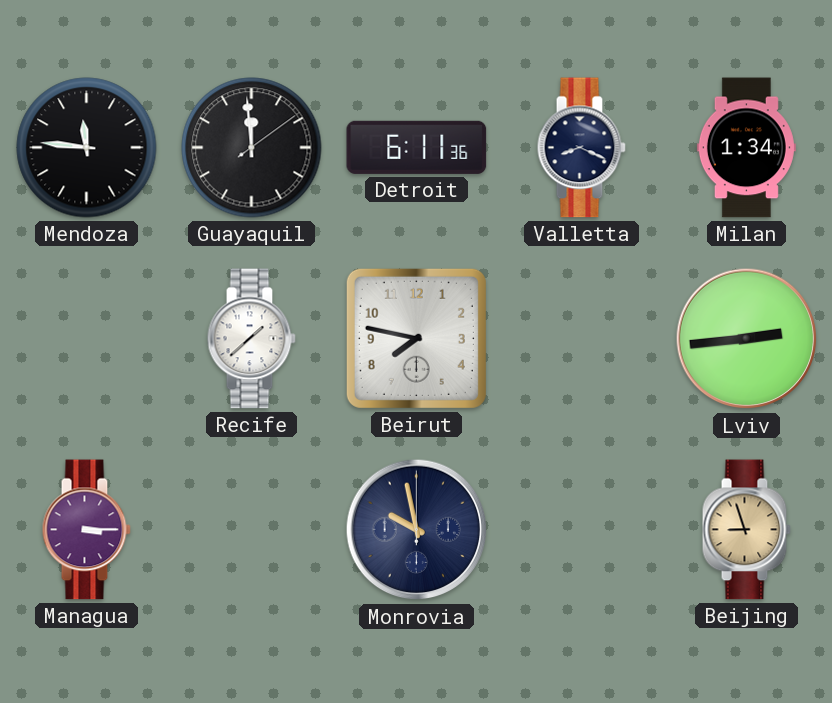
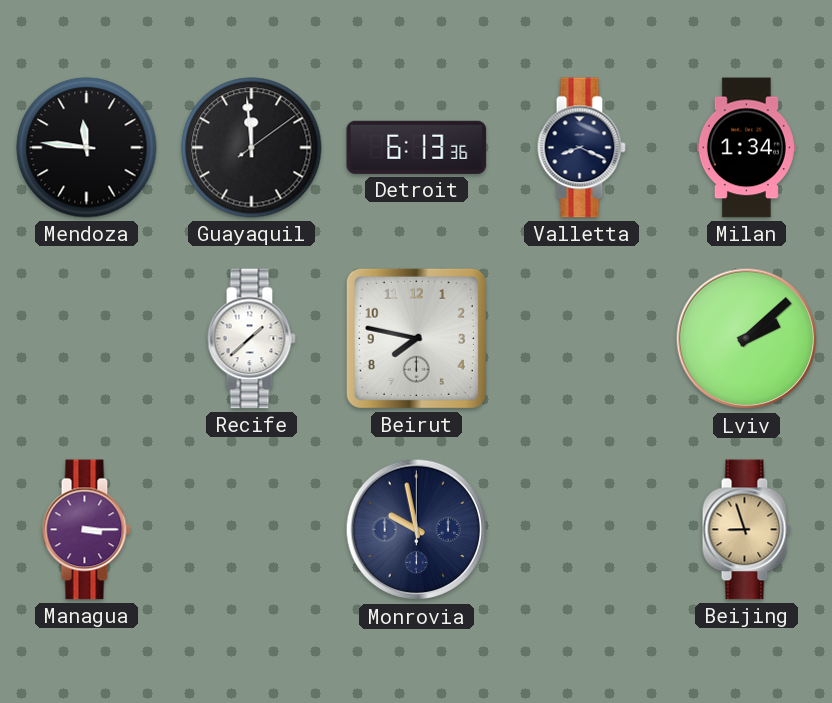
Detroit: 6:11 -> 6:13 (417, 147)
Lviv: 2:44 -> 2:08 (747, 339)
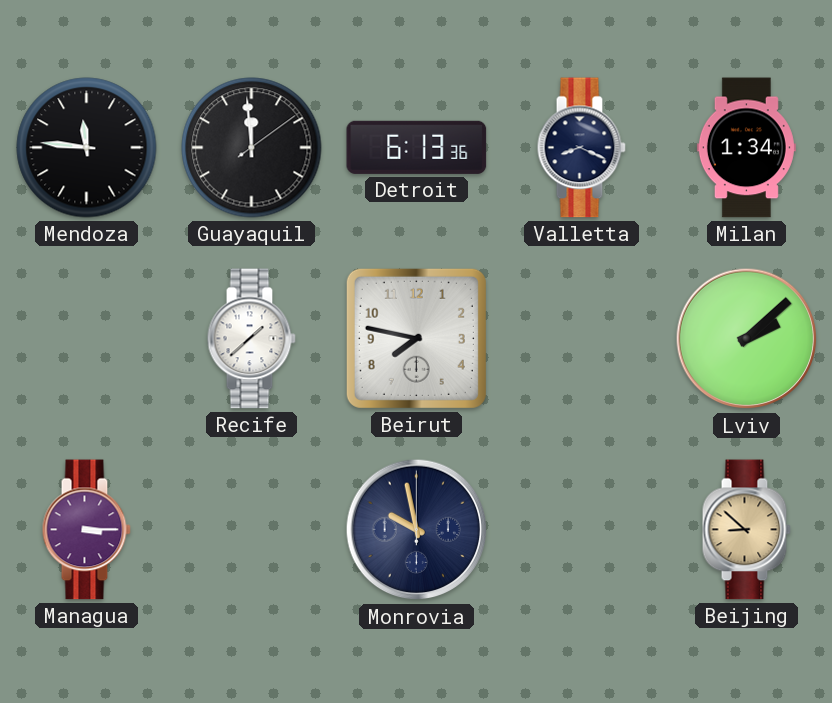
Beijing: 8:57 -> 8:52 (746, 530)
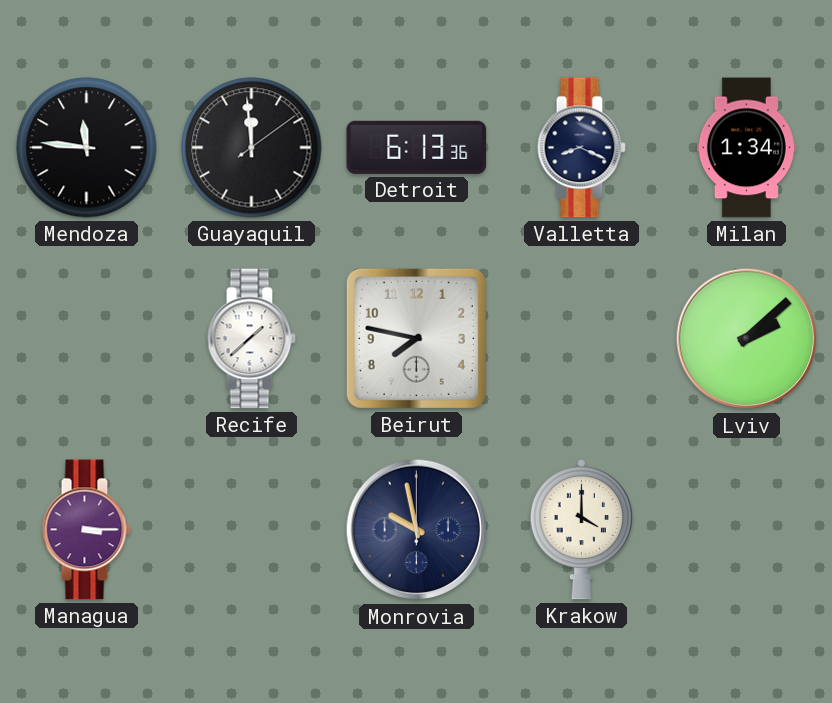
Krakow: none -> 4:00 (581, 529)
Beijing: 8:52 -> none (746, 530)
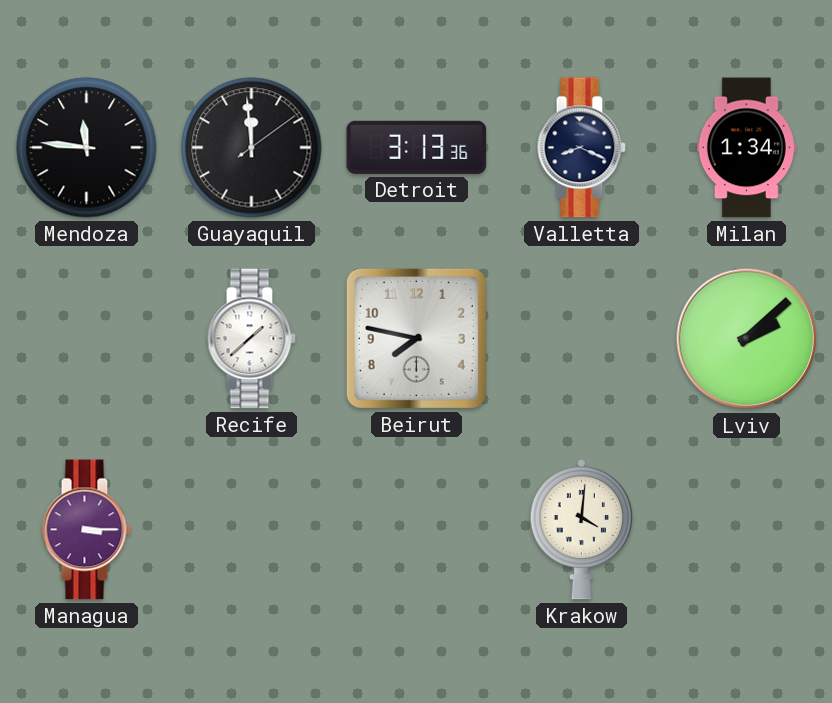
Detroit: 6:13 -> 3:13 (417, 147)
Monrovia: 9:58 -> none (417, 530)
Krakow: 4:00 -> 4:01 (581, 529)
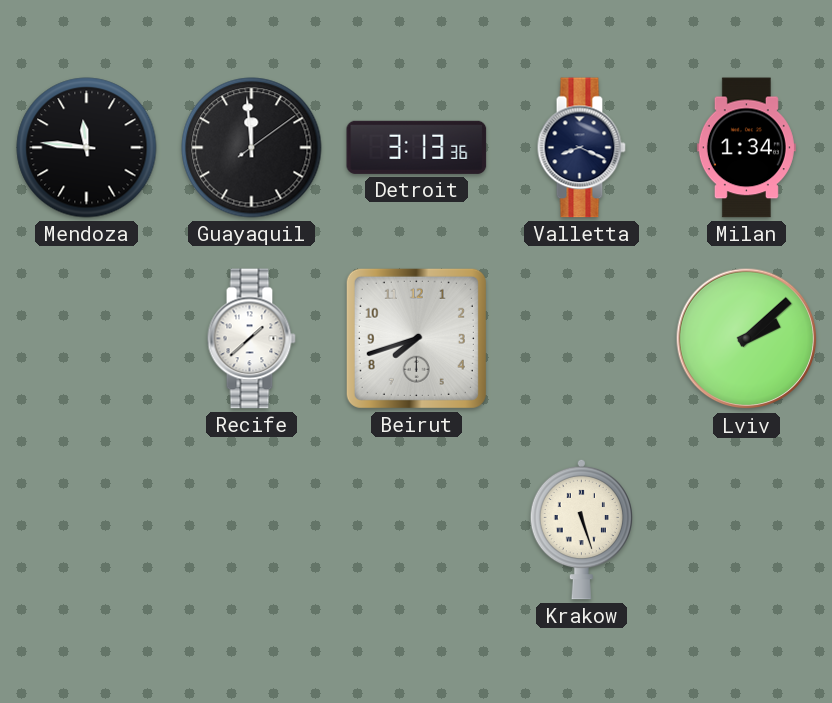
Beirut: 7:47 -> 7:42 (416, 338)
Managua: 3:15 -> none (86, 530)
Krakow: 4:01 -> 5:27 (581, 529)
